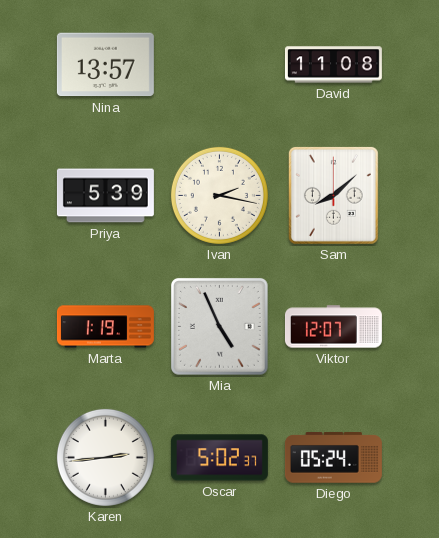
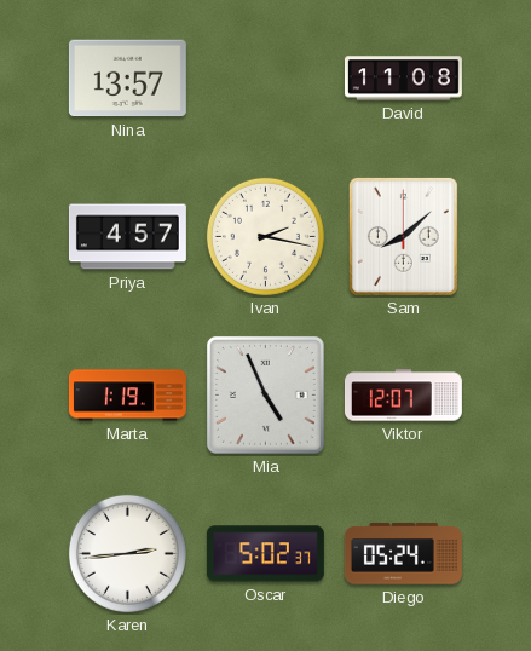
Priya: 5:39 -> 4:57 (127, 237)
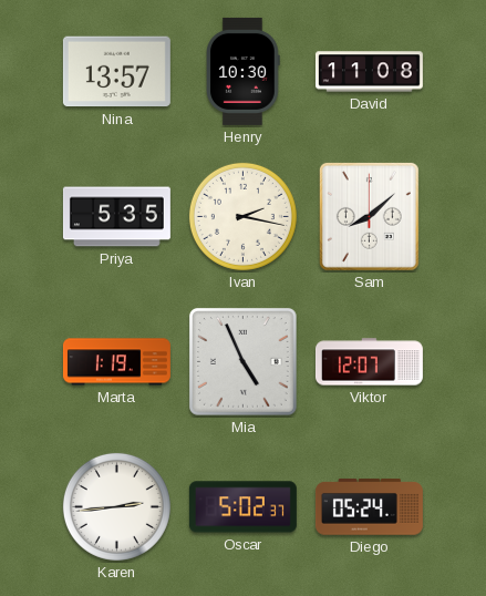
Henry: none -> 10:30 (244, 71)
Priya: 4:57 -> 5:35 (116, 217)
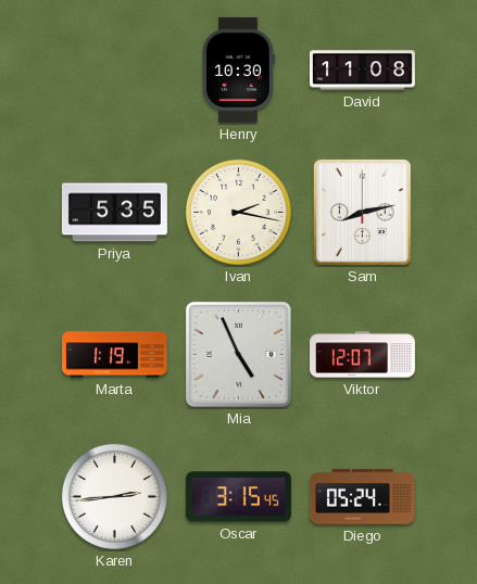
Nina: 13:57 -> none (116, 72)
Sam: 8:08 -> 8:13 (362, 212)
Oscar: 5:02 -> 3:15 (238, 497)
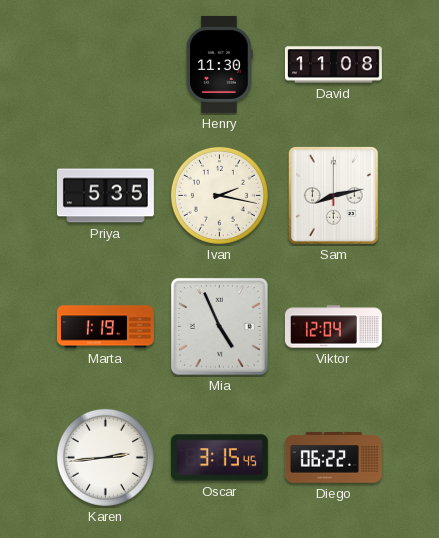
Henry: 10:30 -> 11:30 (220, 64)
Viktor: 12:07 -> 12:04 (333, 327)
Diego: 05:24 -> 06:22 (333, 458)
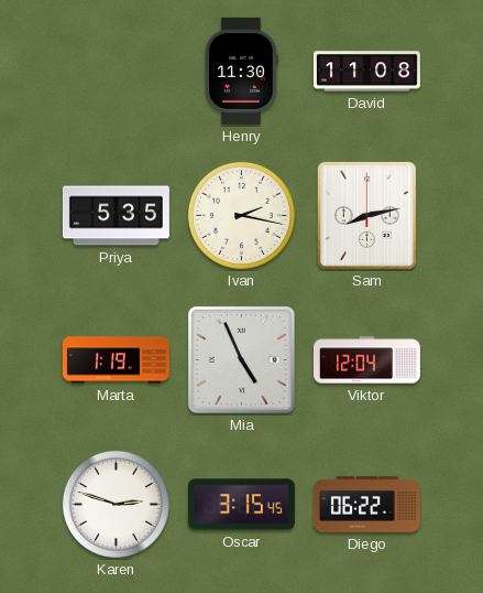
Karen: 2:44 -> 2:48 (116, 504)
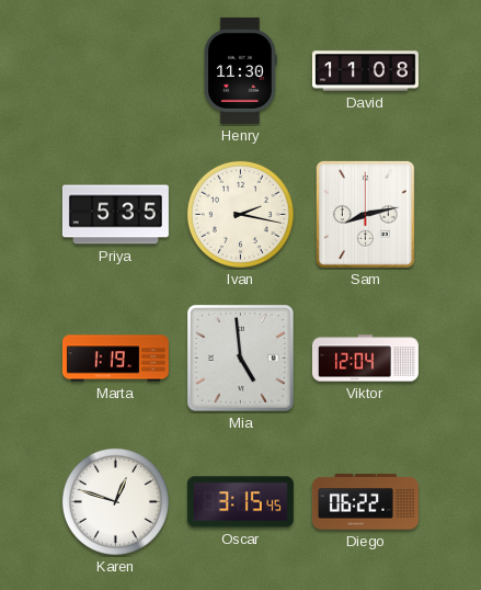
Mia: 4:56 -> 4:59 (241, 359)
Karen: 2:48 -> 12:48 (115, 501)
